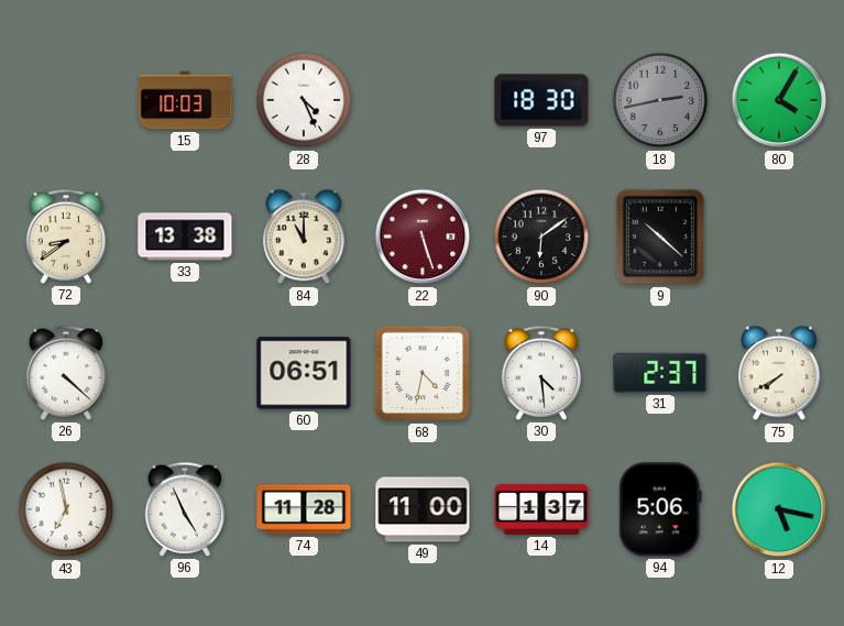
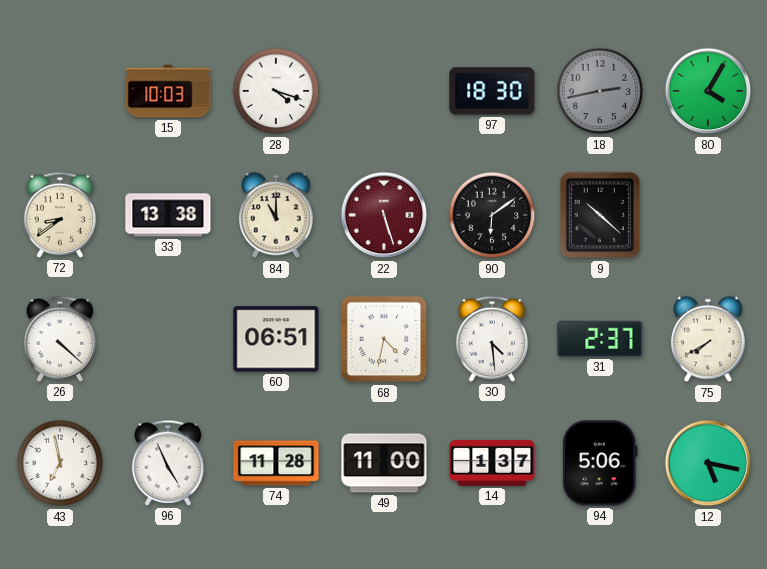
28: 4:26 -> 4:18 (276, 91)
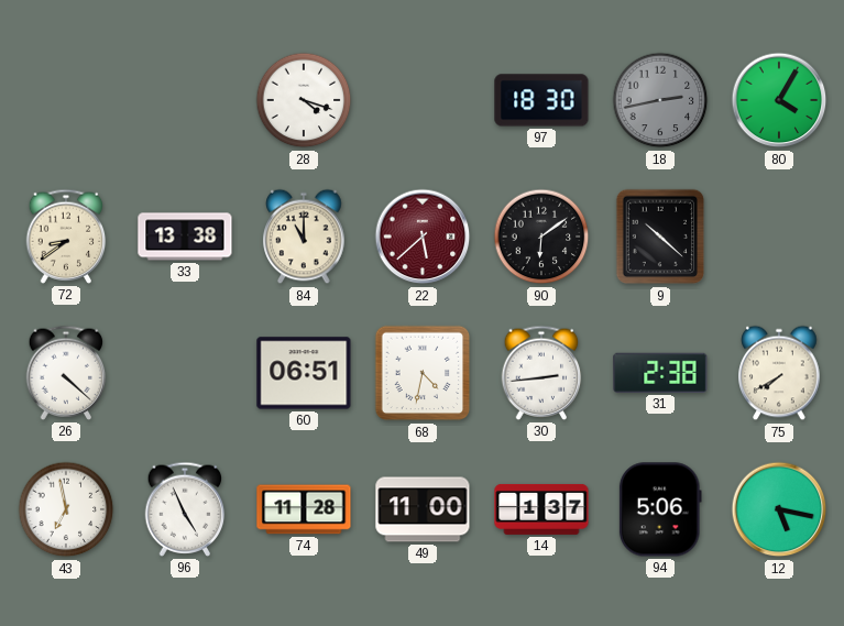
15: 10:03 -> none (168, 91)
22: 5:27 -> 5:38 (423, 237)
30: 4:29 -> 2:44 (541, 373)
31: 2:37 -> 2:38 (660, 373)
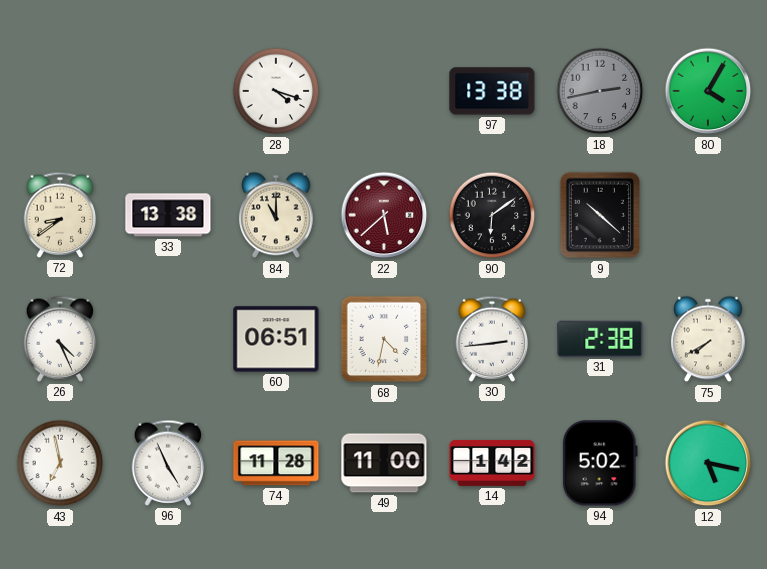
97: 18:30 -> 13:38 (492, 91)
26: 4:22 -> 4:26 (60, 339)
14: 1:37 -> 1:42 (492, 463)
94: 5:06 -> 5:02 (600, 463)
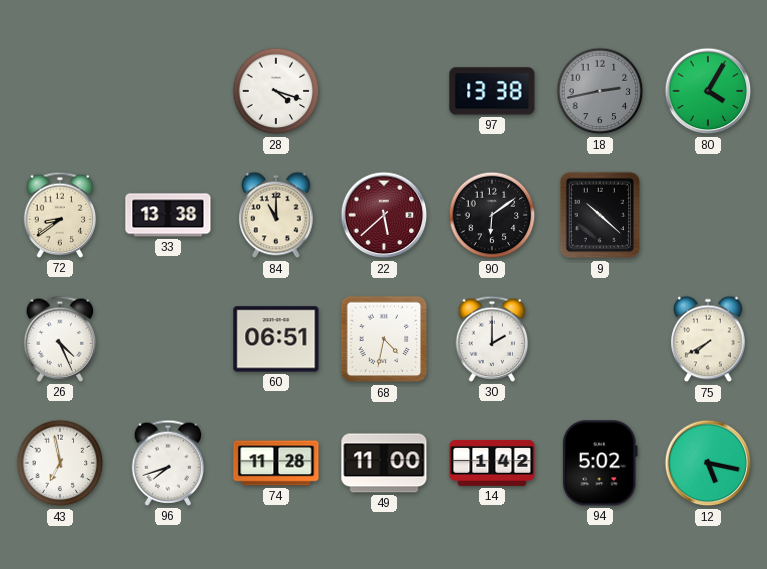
30: 2:44 -> 2:00 (492, 339)
31: 2:38 -> none (600, 339)
96: 4:56 -> 7:42 (168, 463)
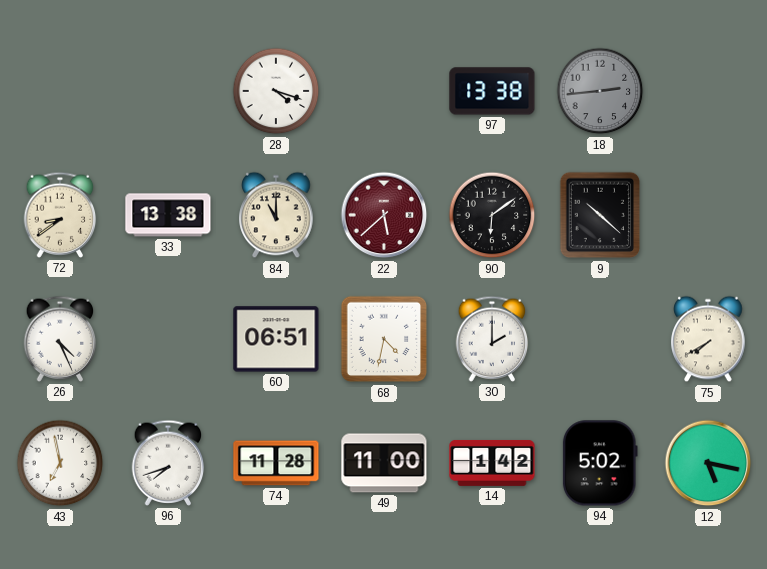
18: 2:43 -> 2:44 (600, 91)
80: 4:05 -> none (708, 91)
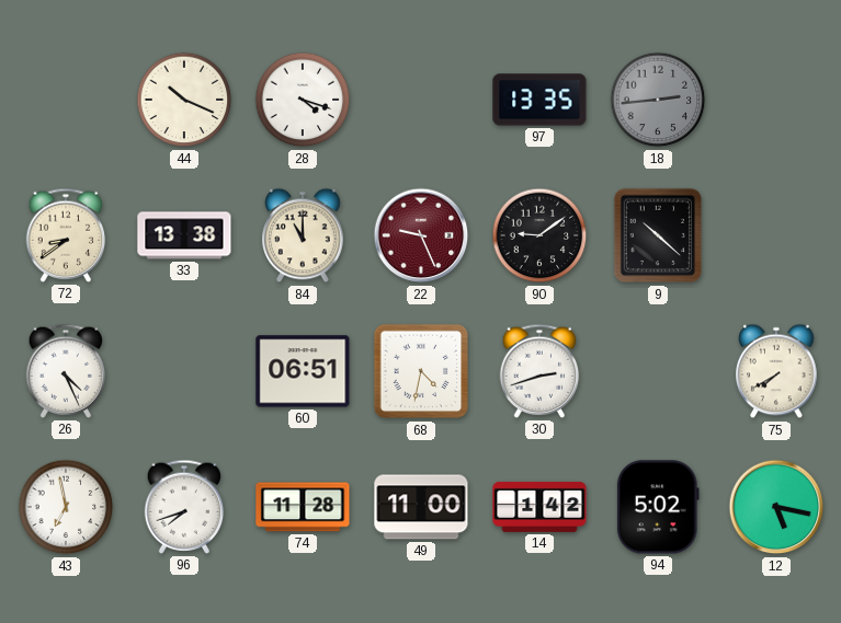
44: none -> 10:19 (184, 100)
97: 13:38 -> 13:35 (539, 100)
22: 5:38 -> 9:26 (421, 235)
90: 6:09 -> 9:09 (539, 235)
30: 2:00 -> 2:42 (539, 371)
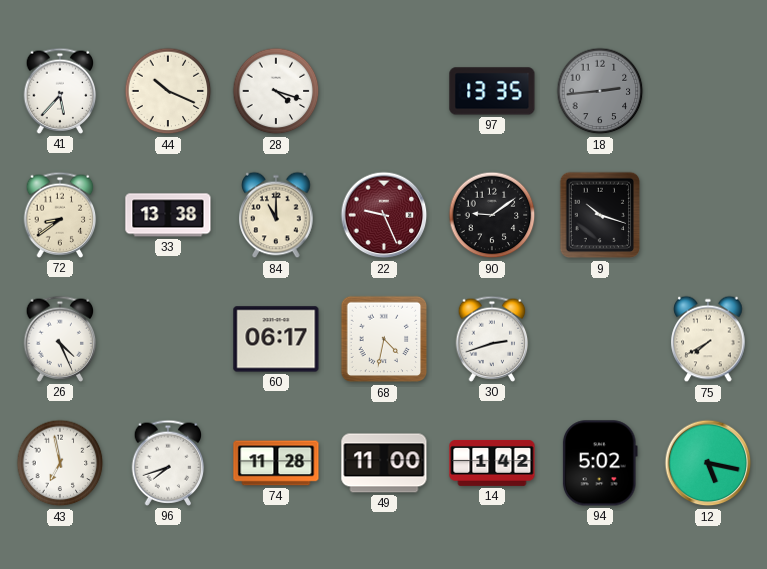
41: none -> 5:37 (60, 91)
9: 10:22 -> 10:18 (600, 215)
60: 06:51 -> 06:17 (276, 339)
